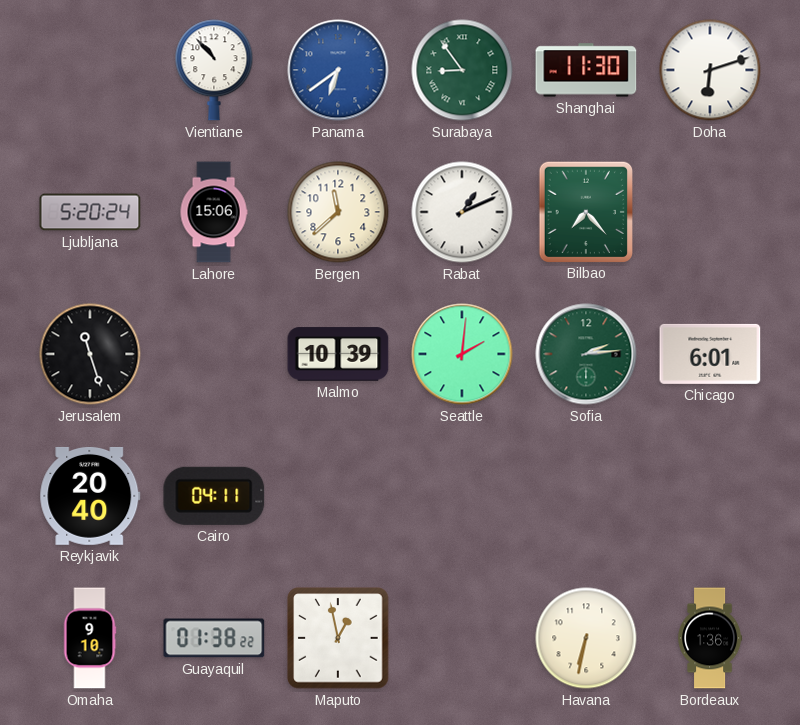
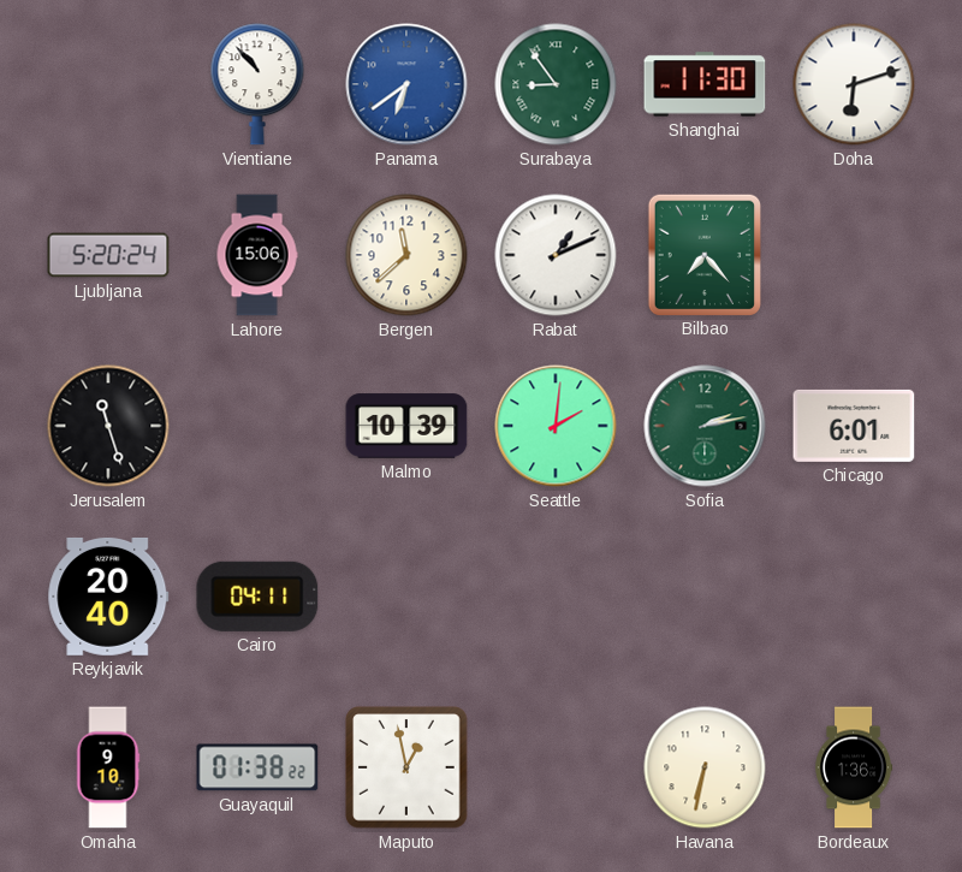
Sofia: 2:14 -> 2:13 (705, 426)
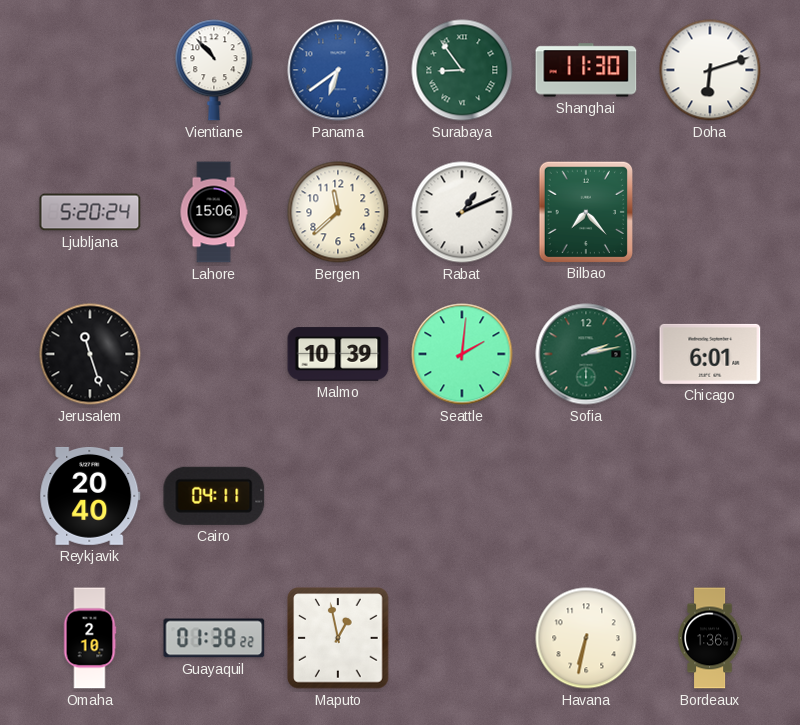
Omaha: 9:10 -> 2:10 (90, 638)
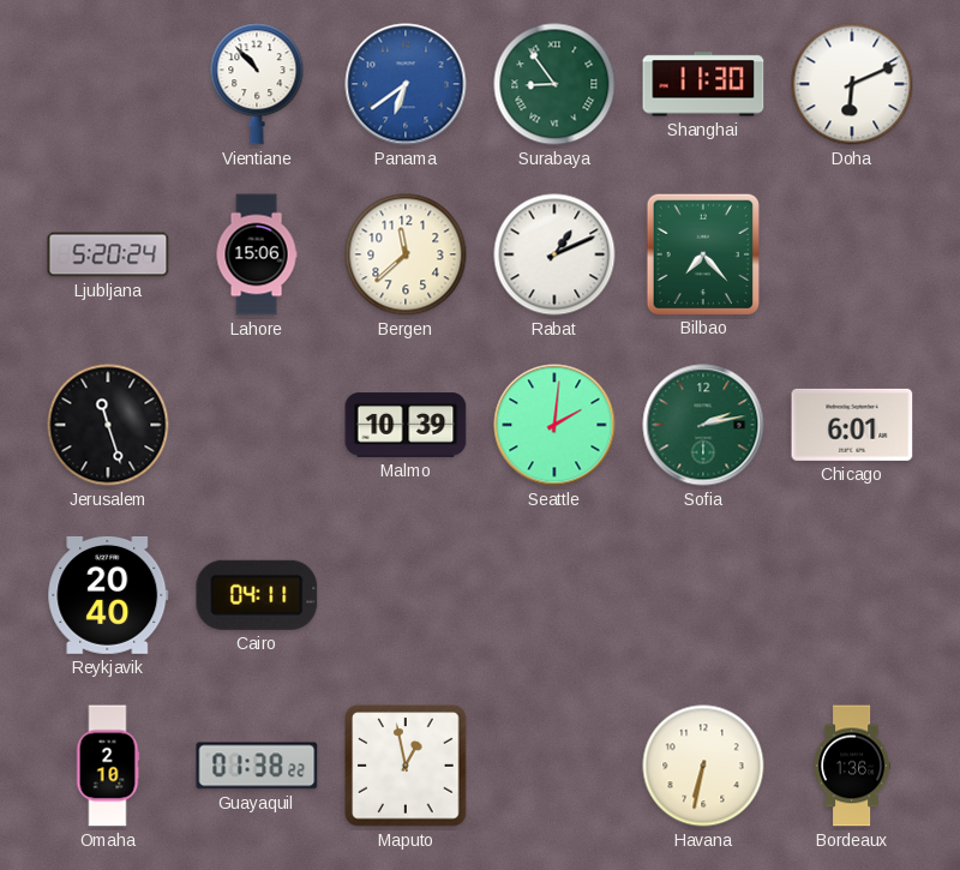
Doha: 6:12 -> 6:11 (852, 84)
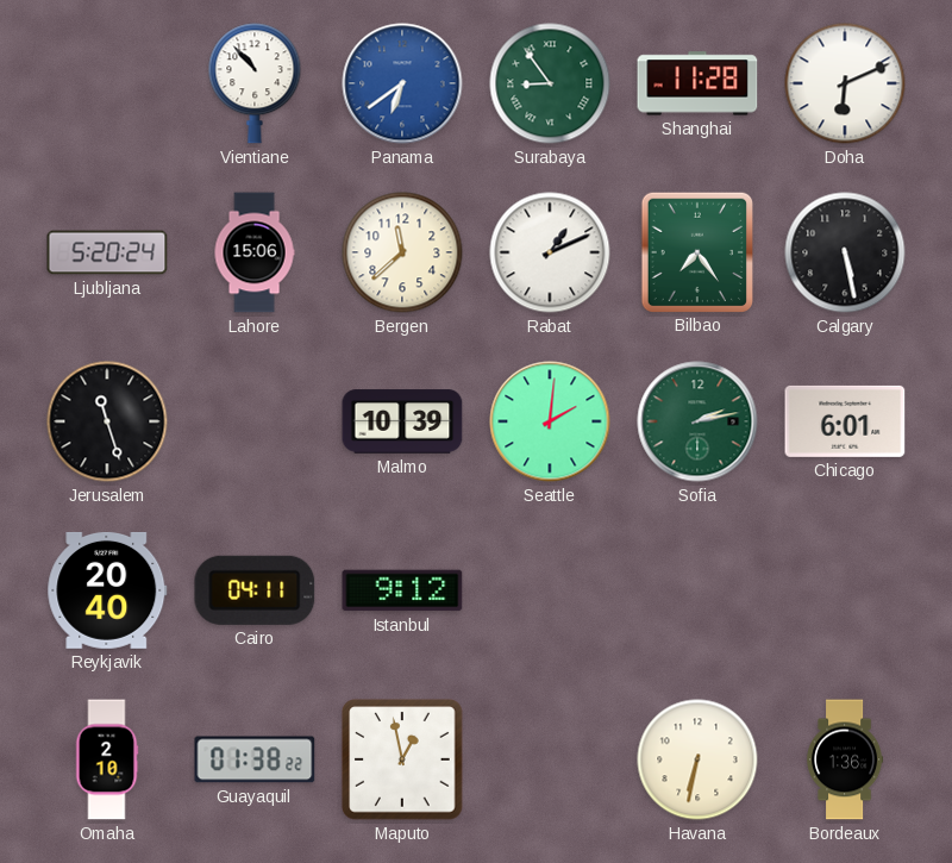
Shanghai: 11:30 -> 11:28 (697, 83)
Bilbao: 7:23 -> 7:24 (696, 251)
Calgary: none -> 5:28 (845, 252)
Istanbul: none -> 9:12 (402, 590)
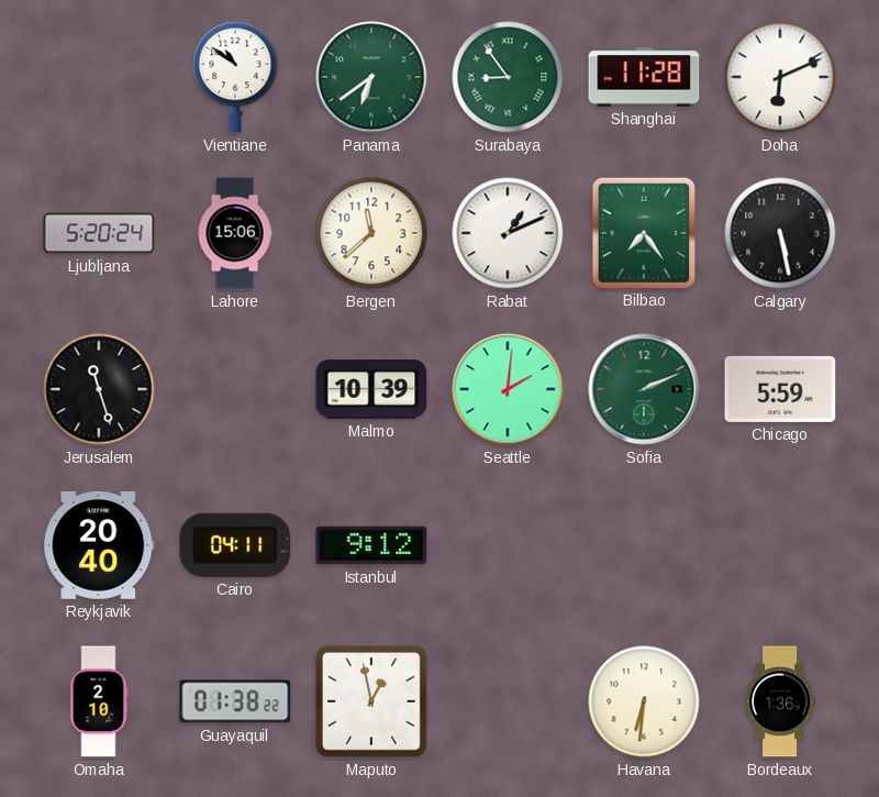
Vientiane: 10:53 -> 10:51 (235, 77)
Panama dial: blue -> green (371, 77)
Sofia: 2:13 -> 2:11 (644, 389)
Chicago: 6:01 -> 5:59 (780, 389)
Havana: 6:32 -> 6:31 (644, 701)
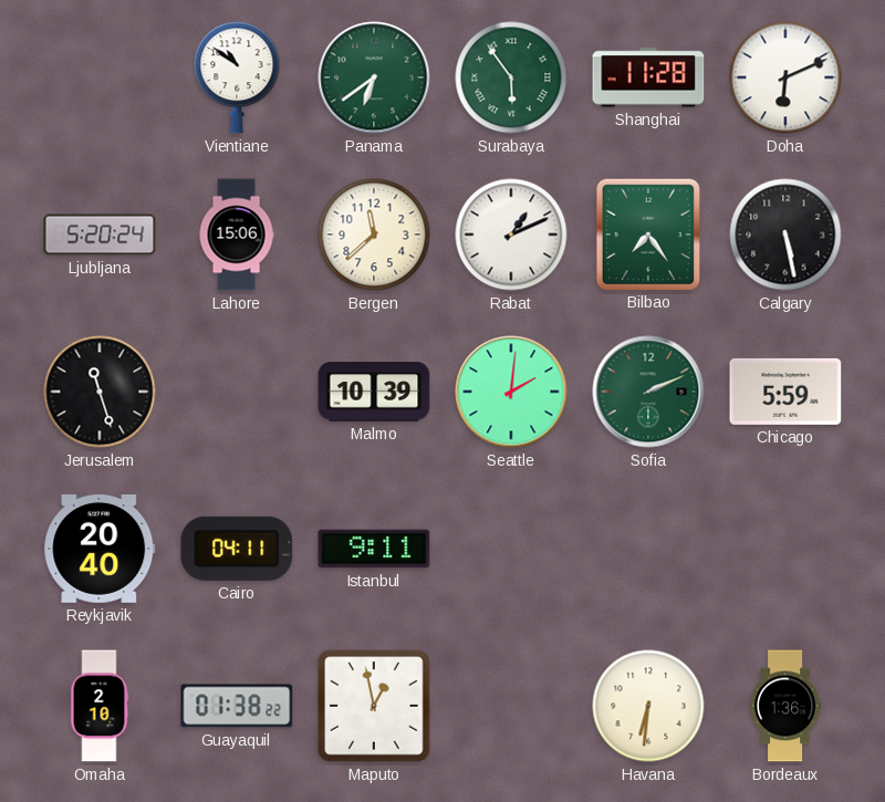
Surabaya: 8:54 -> 5:54 (511, 77)
Istanbul: 9:12 -> 9:11 (374, 549)
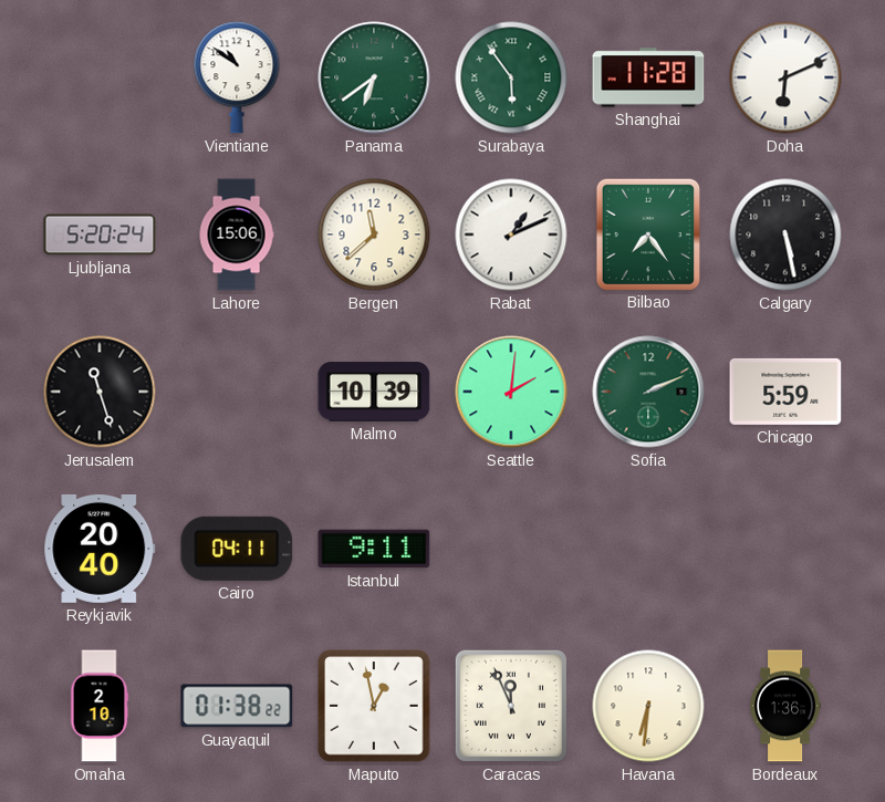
Caracas: none -> 11:56 (511, 706)
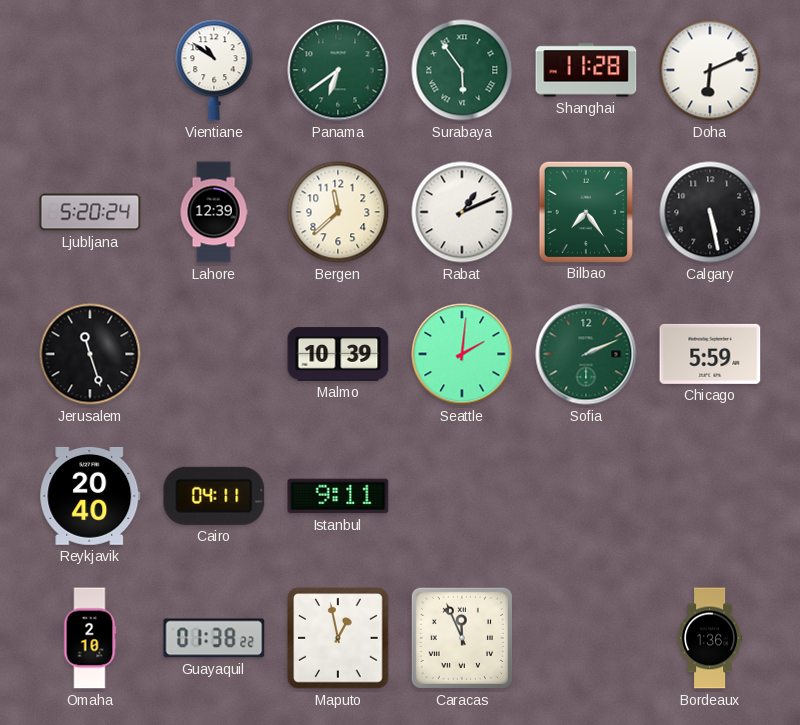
Lahore: 15:06 -> 12:39 (214, 212)
Havana: 6:31 -> none (648, 706)
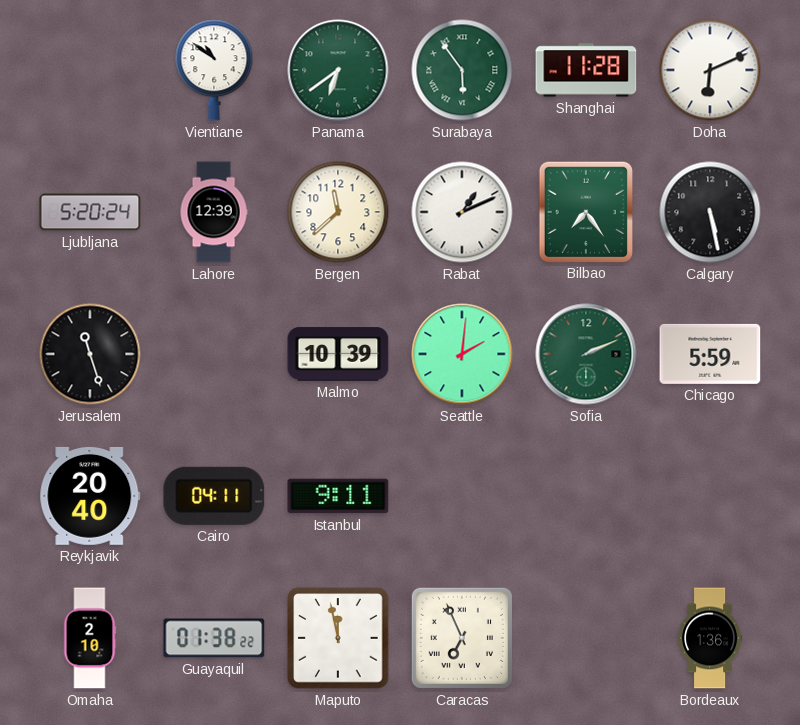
Maputo: 12:58 -> 11:58 (338, 638)
Caracas: 11:56 -> 6:56 (462, 638)
